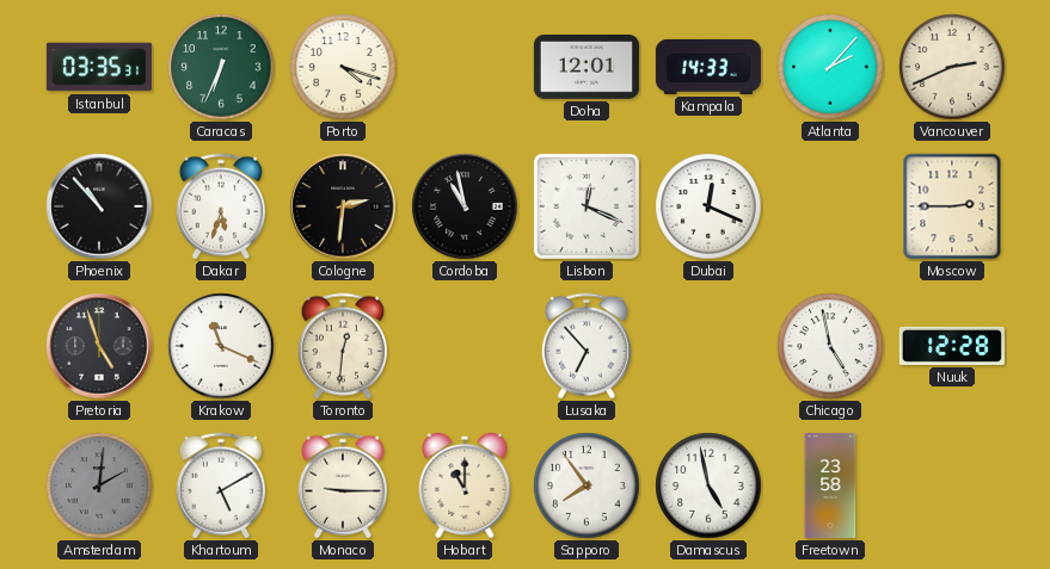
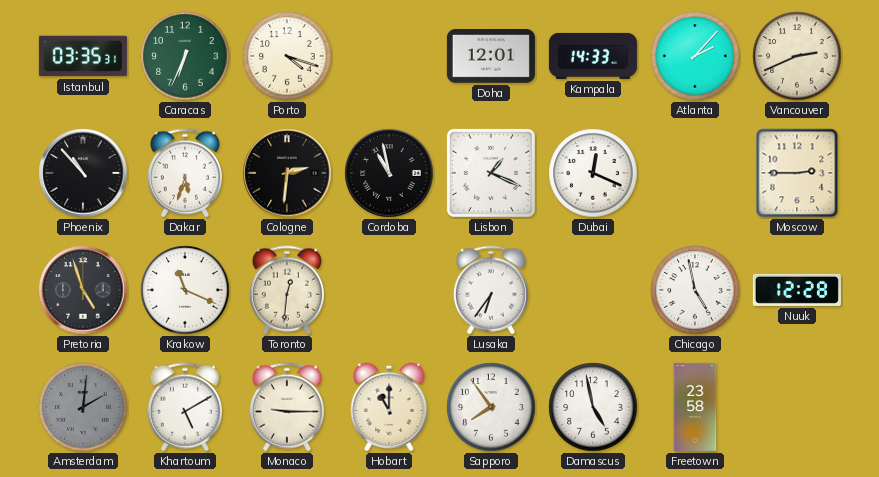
Lisbon: 12:19 -> 1:19 (491, 173)
Lusaka: 6:53 -> 6:36 (491, 290)
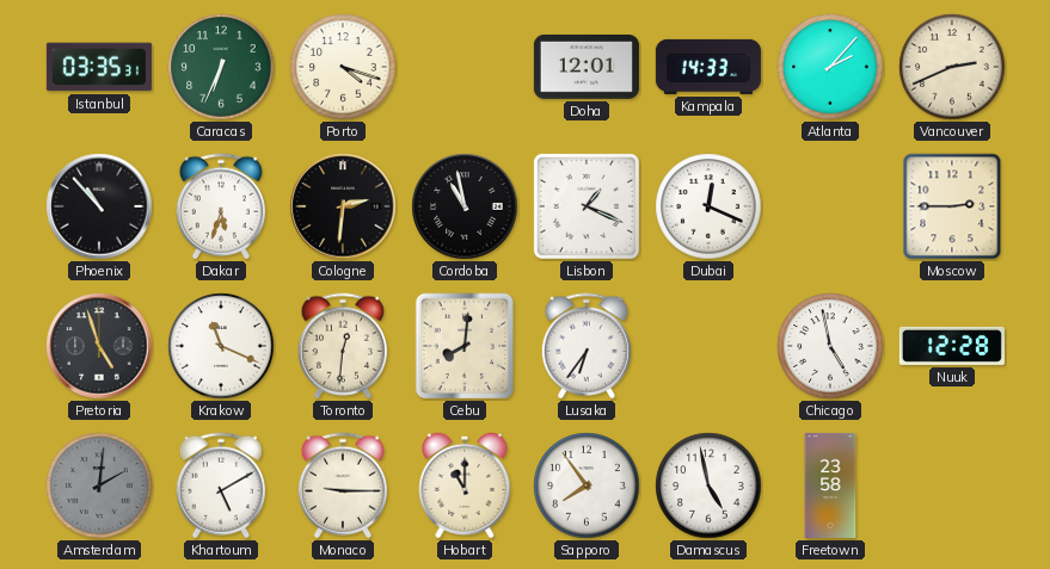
Cebu: none -> 8:01 (465, 346)
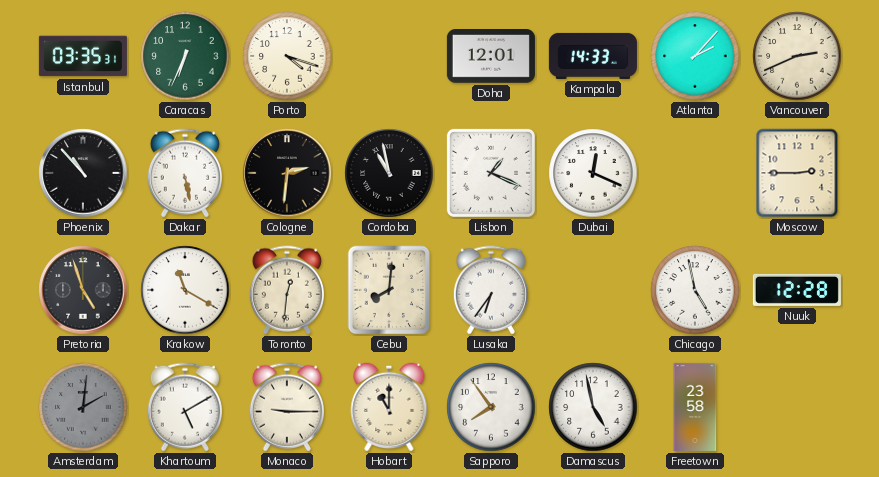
Dakar: 5:33 -> 5:28 (185, 173)
Krakow: 11:19 -> 11:20 (185, 290)
